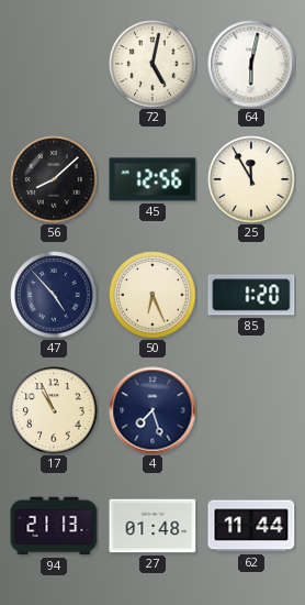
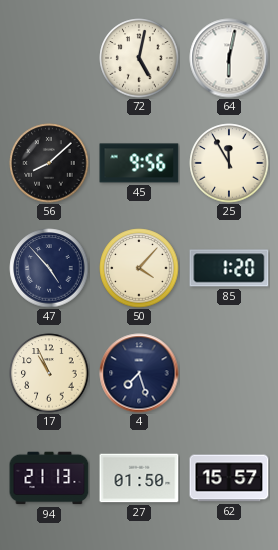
45: 12:56 -> 9:56 (139, 163)
50: 6:26 -> 4:07 (139, 268)
27: 01:48 -> 01:50 (139, 478)
62: 11:44 -> 15:57 (229, 478)
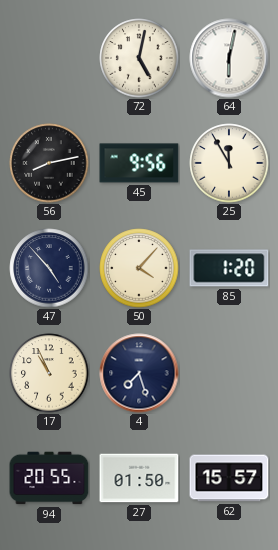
56: 8:08 -> 8:13 (49, 163)
94: 21:13 -> 20:55 (49, 478)
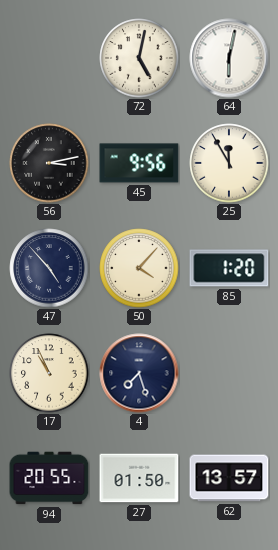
56: 8:13 -> 3:13 (49, 163)
62: 15:57 -> 13:57 (229, 478)
